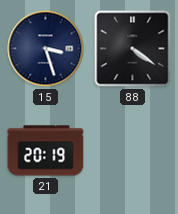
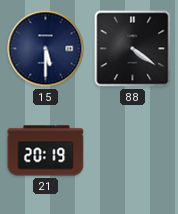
15: 3:27 -> 5:30 (46, 49)
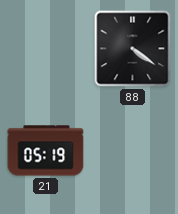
15: 5:30 -> none (46, 49)
21: 20:19 -> 05:19 (46, 151)
